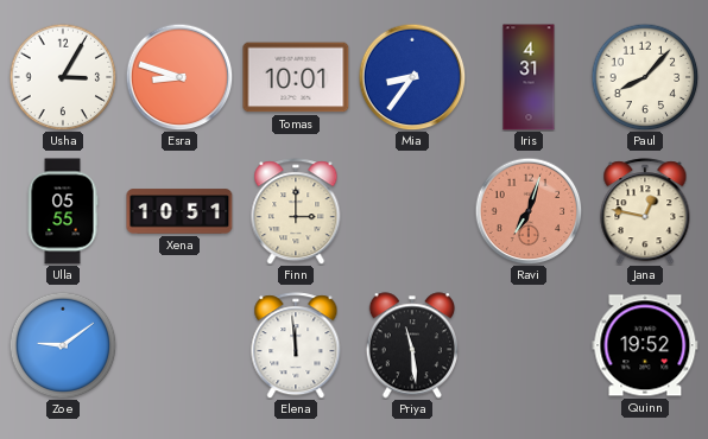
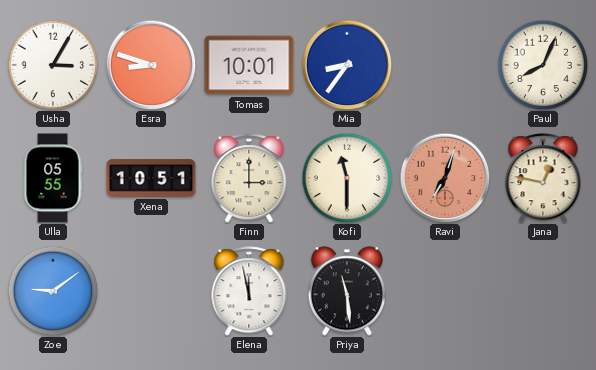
Iris: 4:31 -> none (529, 77)
Paul: 8:07 -> 8:04 (543, 65)
Kofi: none -> 11:30 (347, 178)
Elena: 11:59 -> 11:58 (249, 291)
Quinn: 19:52 -> none (645, 345)
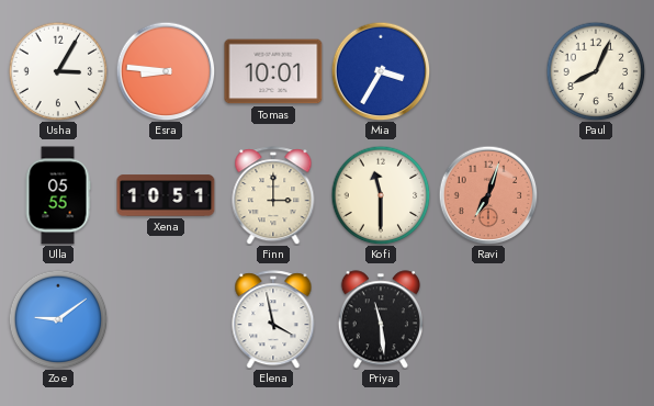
Esra: 8:48 -> 8:46 (166, 71)
Mia: 8:36 -> 3:35 (381, 71)
Jana: 12:47 -> none (543, 178)
Elena: 11:58 -> 3:58 (273, 319)
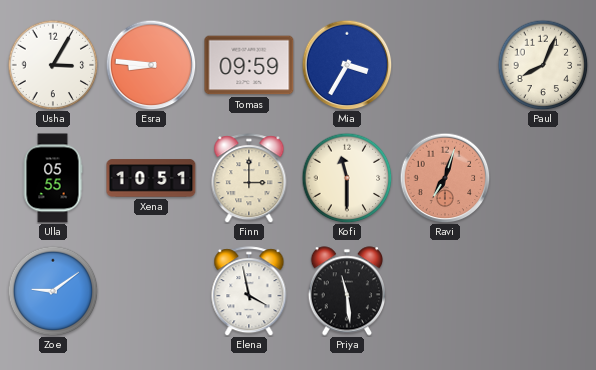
Tomas: 10:01 -> 09:59 (249, 65)
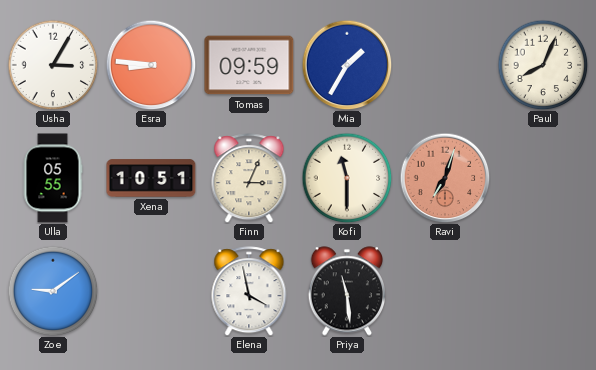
Mia: 3:35 -> 1:35 (347, 65)
Finn: 3:00 -> 3:04 (249, 178)
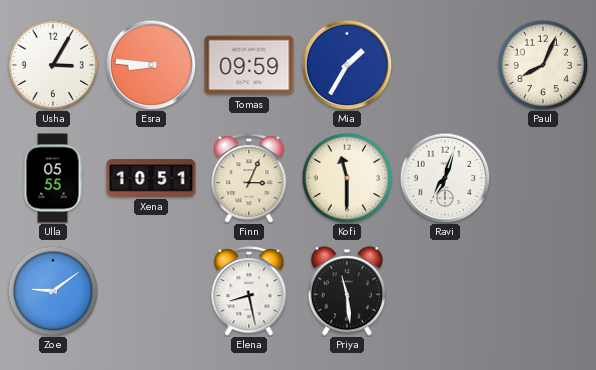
Ravi dial: salmon -> white (445, 178)
Elena: 3:58 -> 8:28 (249, 291)
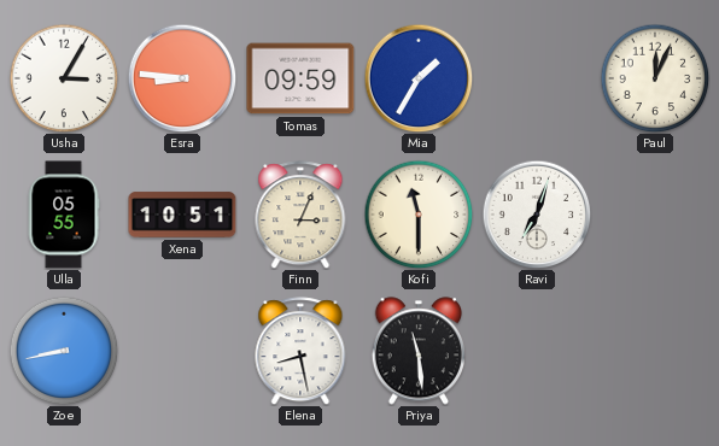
Paul: 8:04 -> 12:04 (655, 78)
Zoe: 9:09 -> 8:43 (64, 351)
